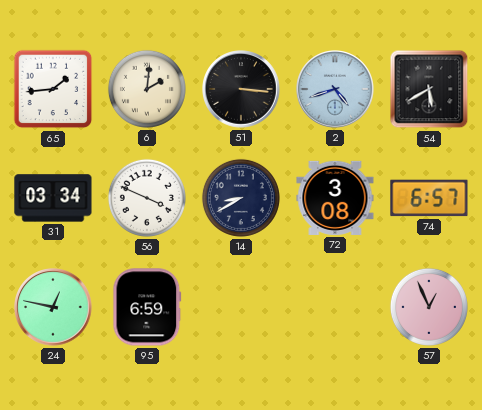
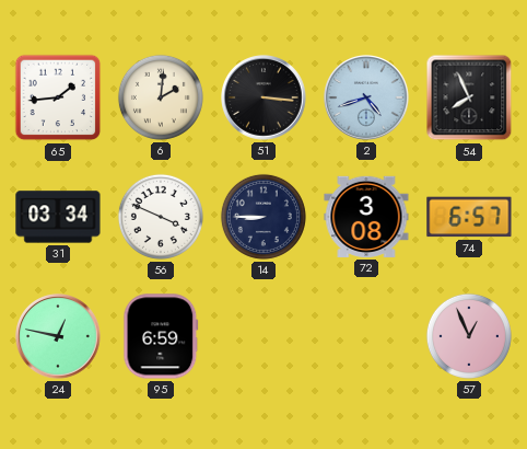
54: 5:40 -> 7:56 (469, 97)
14: 8:40 -> 8:45 (263, 217)
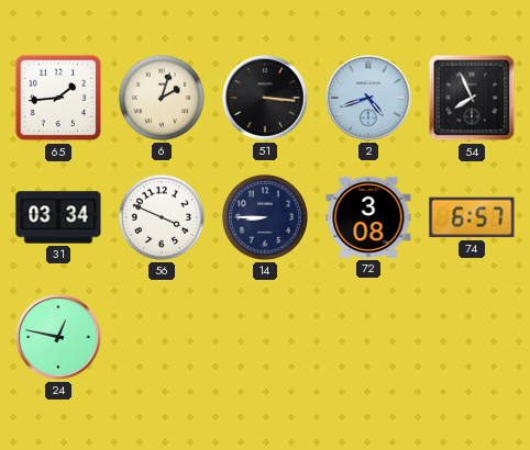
6: 2:01 -> 2:03 (162, 98)
95: 6:59 -> none (161, 336)
57: 12:56 -> none (469, 336)
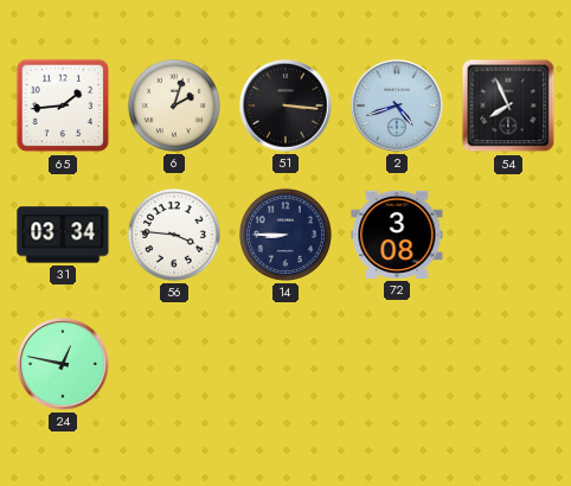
56: 3:49 -> 3:46 (174, 235)
74: 6:57 -> none (472, 217)
